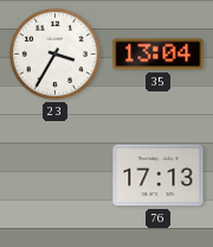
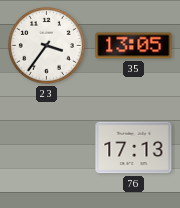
23: 3:35 -> 3:36 (46, 45)
35: 13:04 -> 13:05 (134, 46)
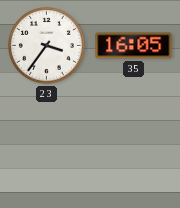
35: 13:05 -> 16:05 (134, 46)
76: 17:13 -> none (134, 148)
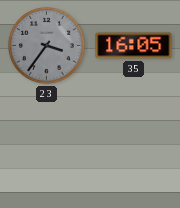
23 dial: white -> grey (46, 45)
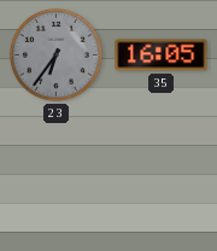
23: 3:36 -> 6:36 (55, 54)
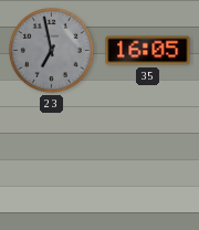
23: 6:36 -> 6:58 (51, 50)
